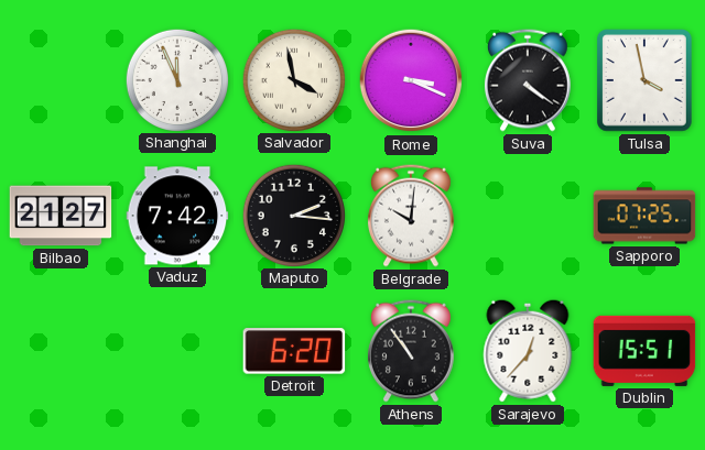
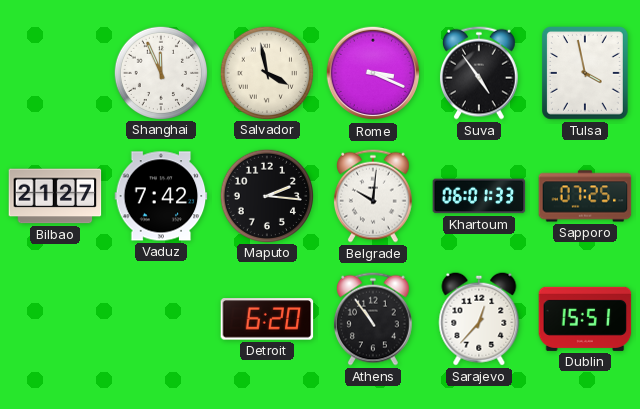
Suva: 4:21 -> 4:54 (479, 73)
Khartoum: none -> 06:01 (479, 196)
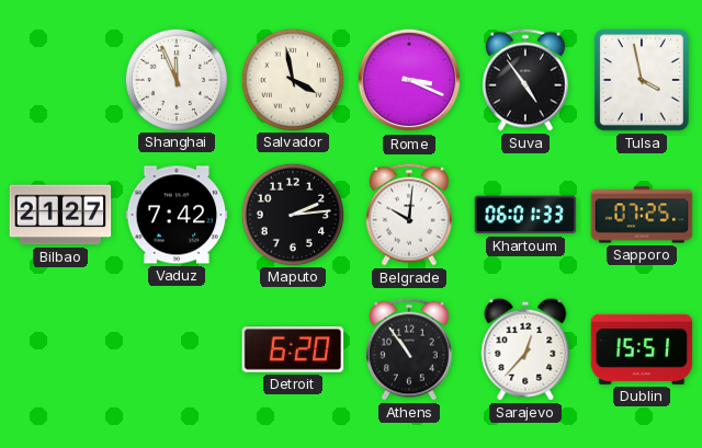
Maputo: 2:16 -> 2:14 (292, 214)
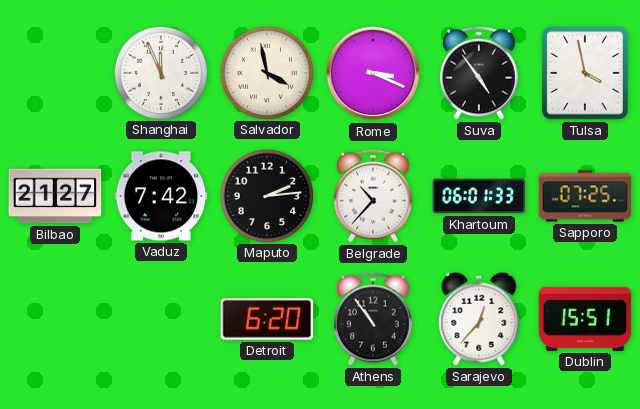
Belgrade: 10:01 -> 10:37 (373, 196)
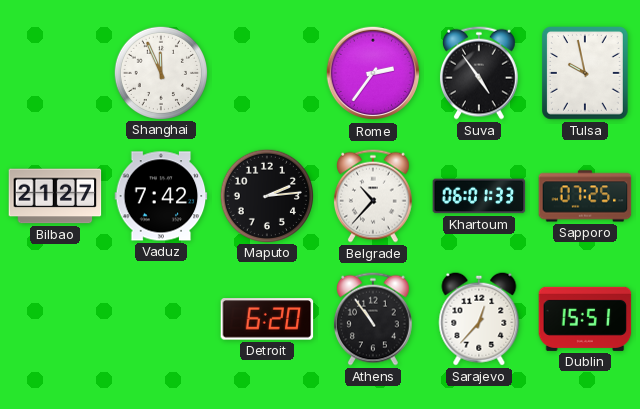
Salvador: 3:58 -> none (266, 72)
Rome: 3:19 -> 2:36 (373, 73)
Tulsa: 3:58 -> 9:58 (586, 74)
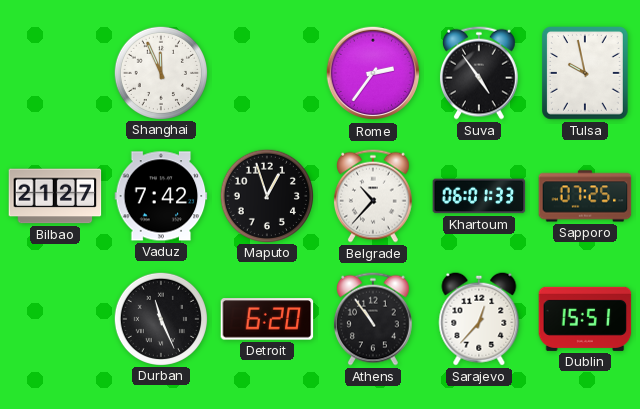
Maputo: 2:14 -> 12:57 (266, 195)
Durban: none -> 11:26 (160, 318)
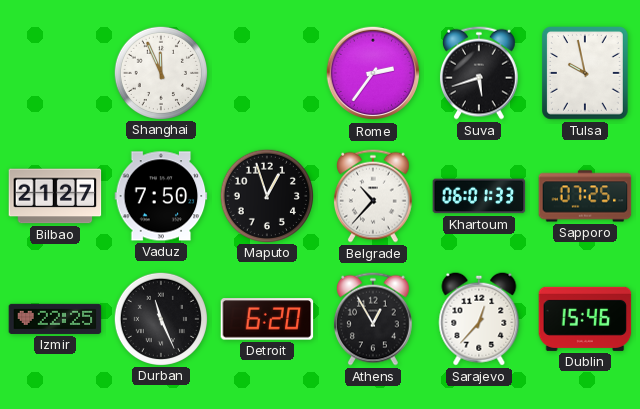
Suva: 4:54 -> 5:42 (479, 73)
Vaduz: 7:42 -> 7:50 (161, 196)
Izmir: none -> 22:25 (55, 319)
Athens: 10:54 -> 12:55 (373, 319)
Dublin: 15:51 -> 15:46 (585, 319)
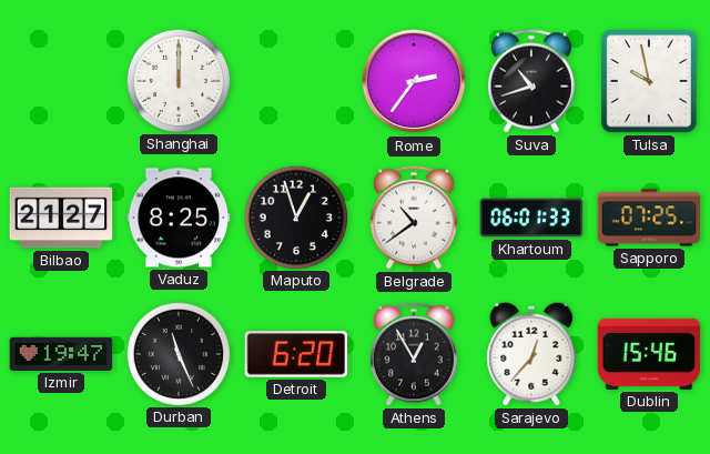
Shanghai: 11:56 -> 12:00 (177, 80)
Suva: 5:42 -> 10:42 (531, 81)
Vaduz: 7:50 -> 8:25 (179, 218)
Belgrade: 10:37 -> 10:39 (414, 218)
Izmir: 22:25 -> 19:47 (61, 354)
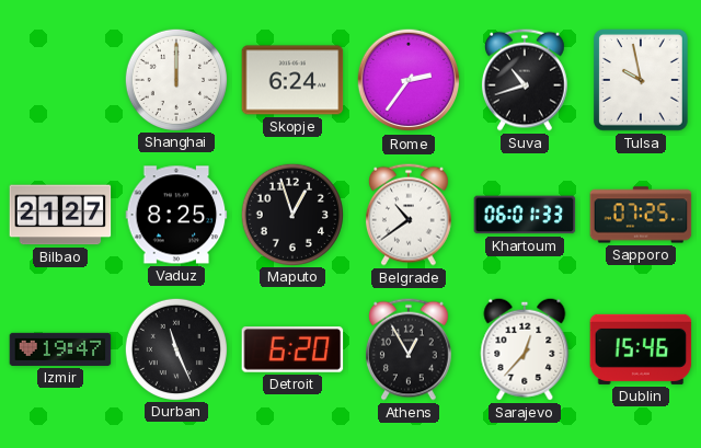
Skopje: none -> 6:24 (292, 80)
